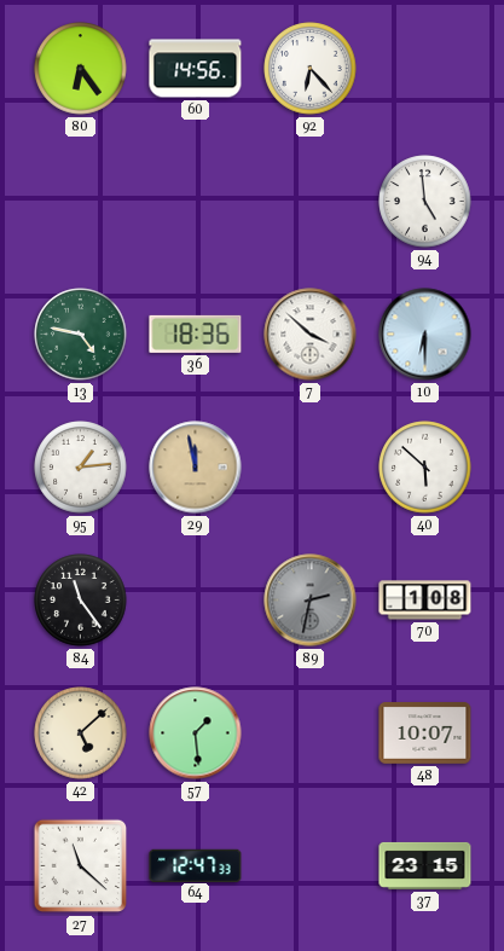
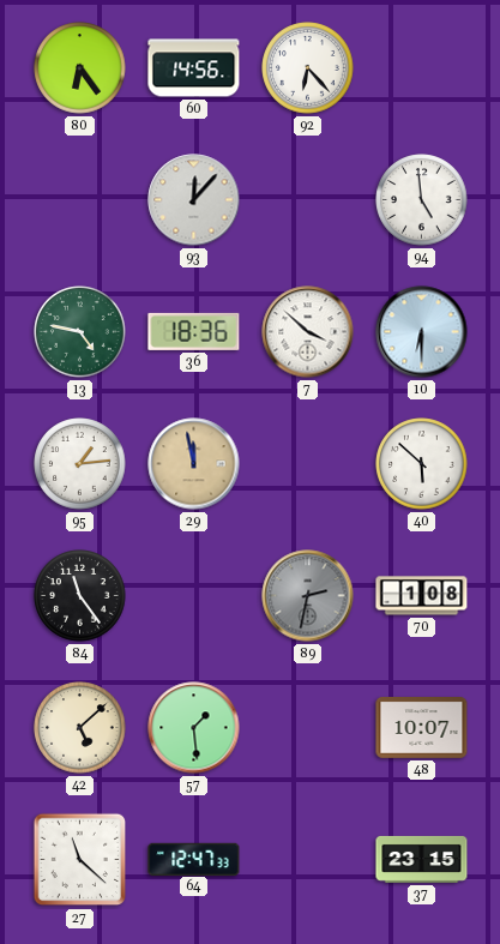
93: none -> 12:07 (194, 200)
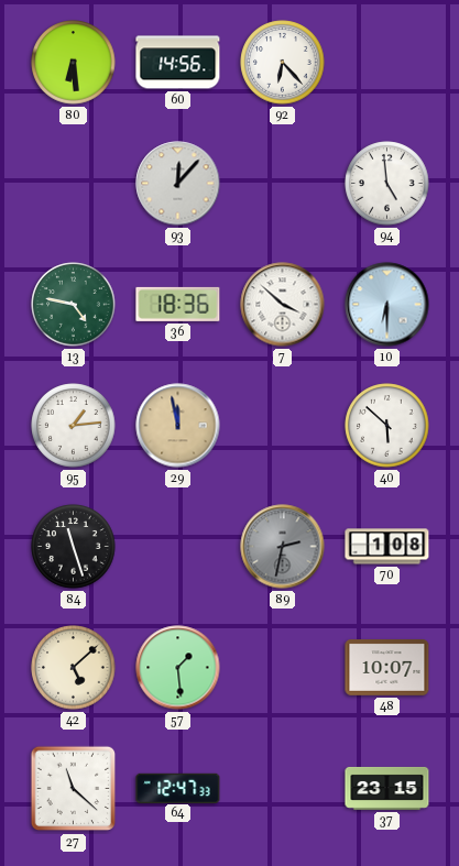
80: 6:24 -> 6:29 (74, 63)
84: 11:24 -> 11:27 (74, 547)
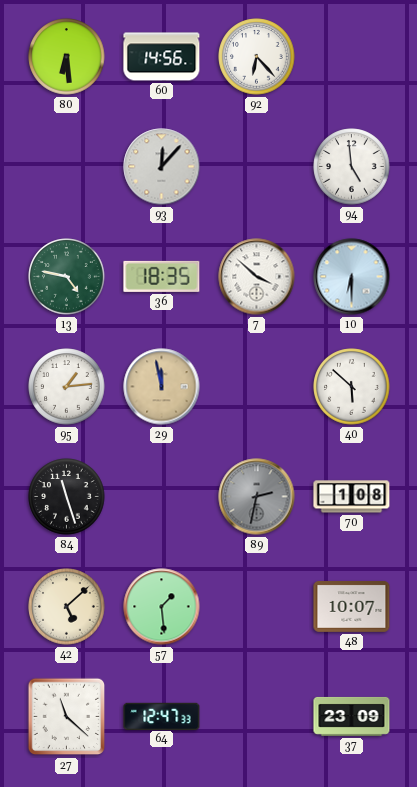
36: 18:36 -> 18:35 (162, 276)
37: 23:15 -> 23:09 (352, 716)
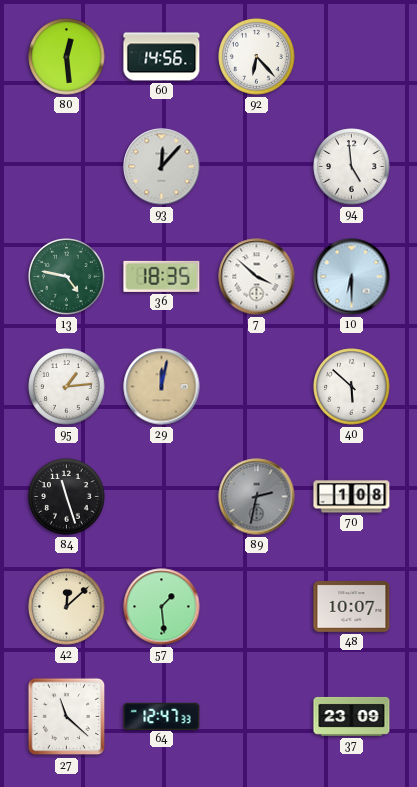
80: 6:29 -> 12:29 (67, 57)
29: 11:58 -> 12:02 (162, 387)
42: 5:08 -> 12:08 (67, 607)
